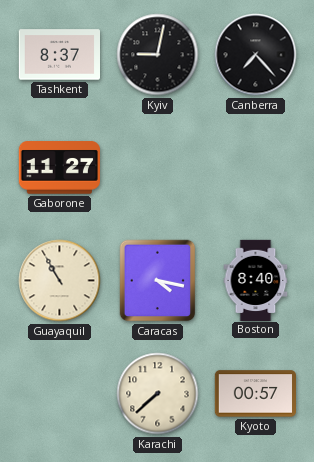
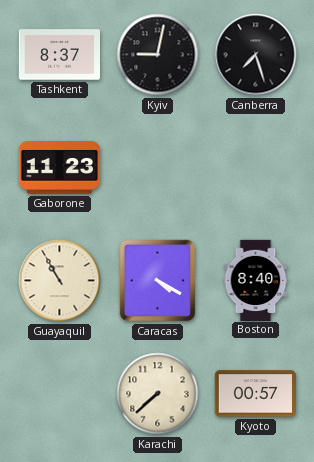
Canberra: 7:23 -> 7:27 (256, 55)
Gaborone: 11:27 -> 11:23 (59, 168)
Caracas: 4:17 -> 4:20 (158, 281)
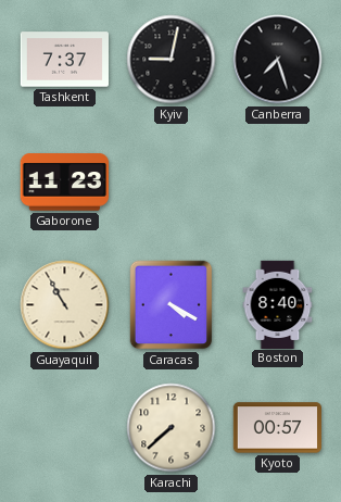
Tashkent: 8:37 -> 7:37 (64, 60)
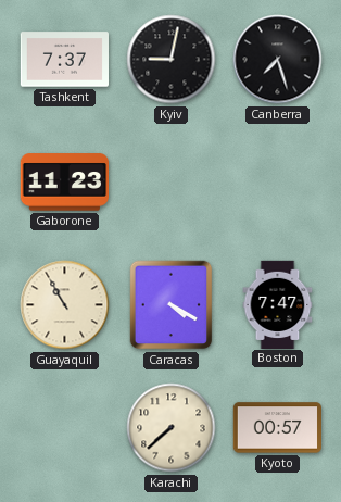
Boston: 8:40 -> 7:47 (278, 304)
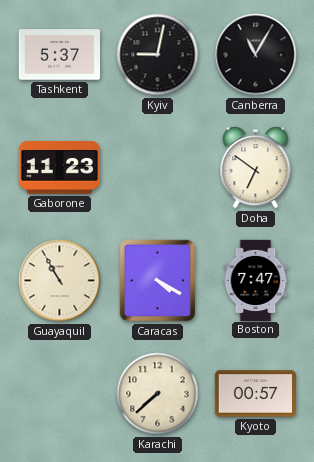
Tashkent: 7:37 -> 5:37 (59, 55)
Canberra: 7:27 -> 11:05 (256, 55)
Doha: none -> 6:51 (256, 168)
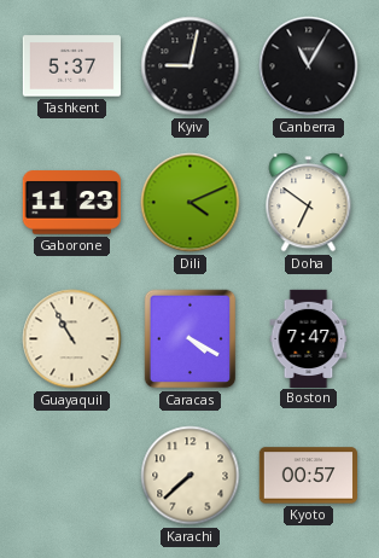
Dili: none -> 4:11 (191, 203)
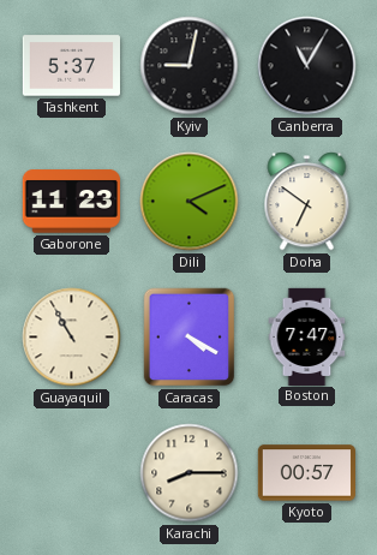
Karachi: 7:38 -> 8:15 (190, 473)
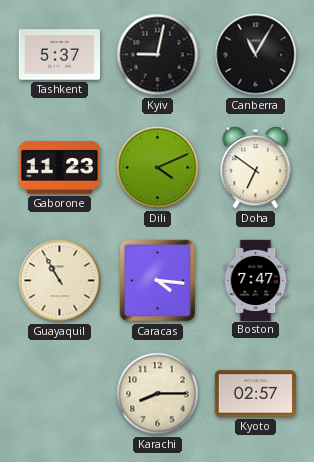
Caracas: 4:20 -> 4:16 (158, 281)
Kyoto: 00:57 -> 02:57 (255, 394)
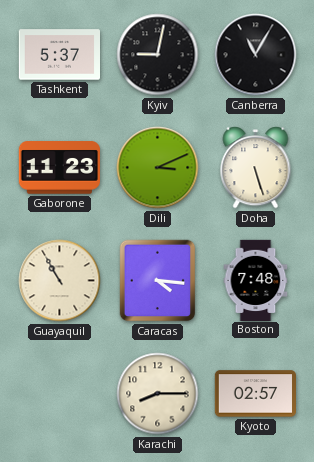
Dili: 4:11 -> 3:11 (158, 168)
Doha: 6:51 -> 5:27 (256, 168)
Boston: 7:47 -> 7:48 (256, 280)
